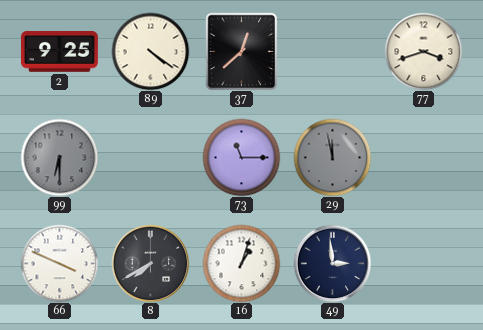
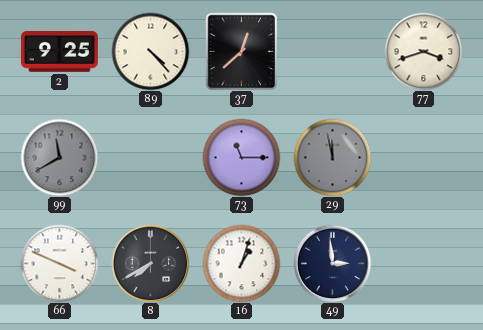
89: 4:21 -> 4:23 (150, 51)
99: 6:30 -> 11:40 (59, 157)
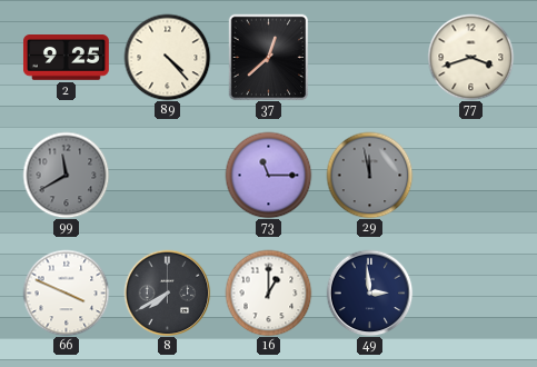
16: 1:03 -> 1:00 (268, 292)
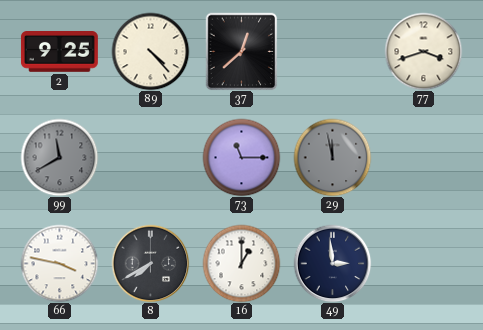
66: 3:49 -> 3:47 (59, 263)
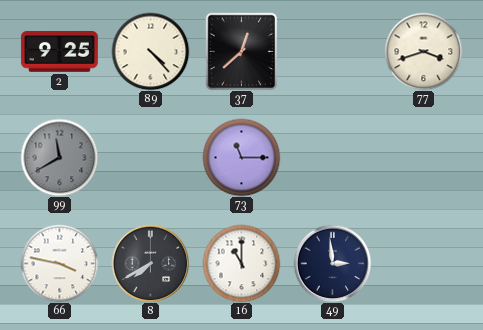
29: 11:58 -> none (332, 157)
16: 1:00 -> 11:00 (241, 263)
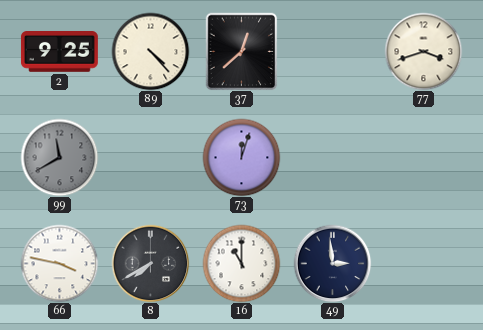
73: 11:15 -> 12:03 (241, 157)
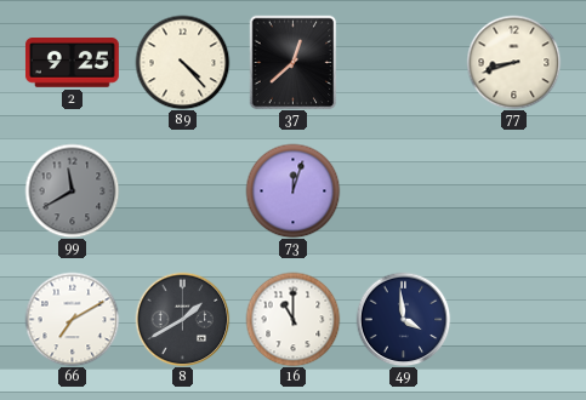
77: 3:42 -> 8:42 (513, 62)
66: 3:47 -> 7:10 (72, 319)
8: 7:40 -> 1:40 (182, 319)
49: 2:59 -> 3:59 (403, 319)
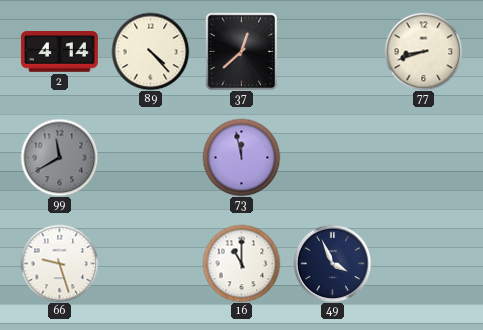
2: 9:25 -> 4:14 (59, 52)
73: 12:03 -> 11:58 (241, 157)
66: 7:10 -> 9:27 (59, 263)
8: 1:40 -> none (182, 319)
49: 3:59 -> 3:56 (332, 263)
